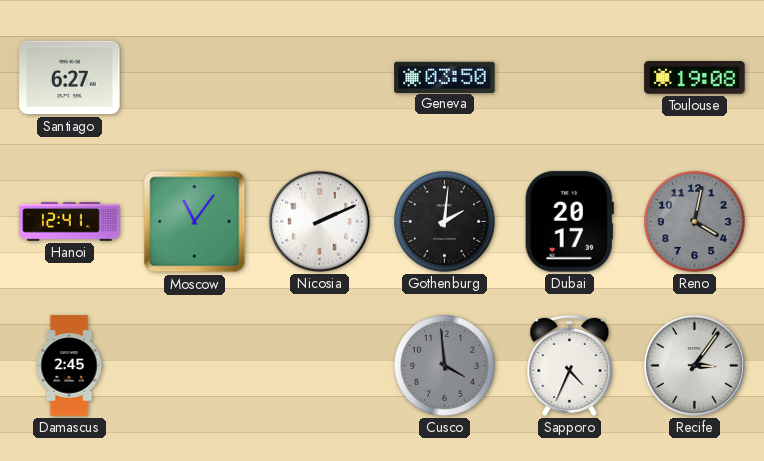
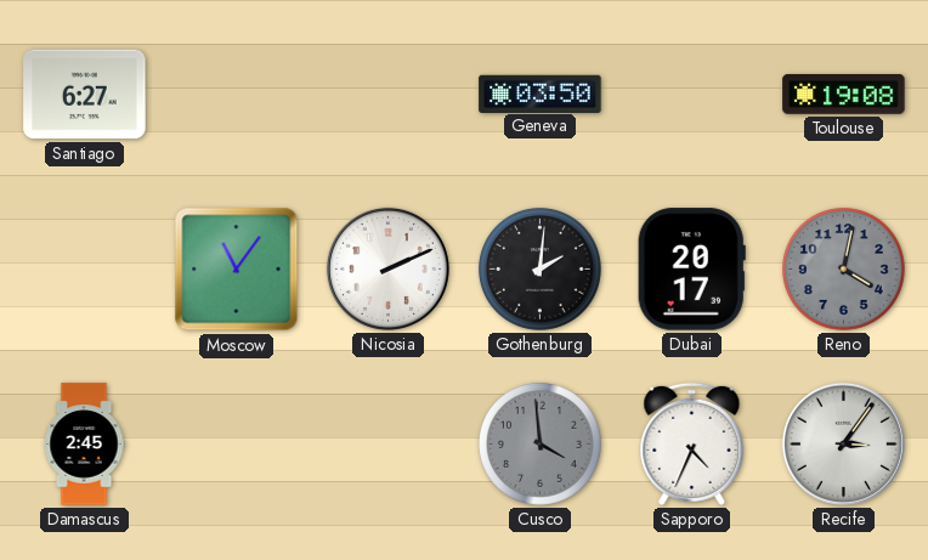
Hanoi: 12:41 -> none (70, 222)
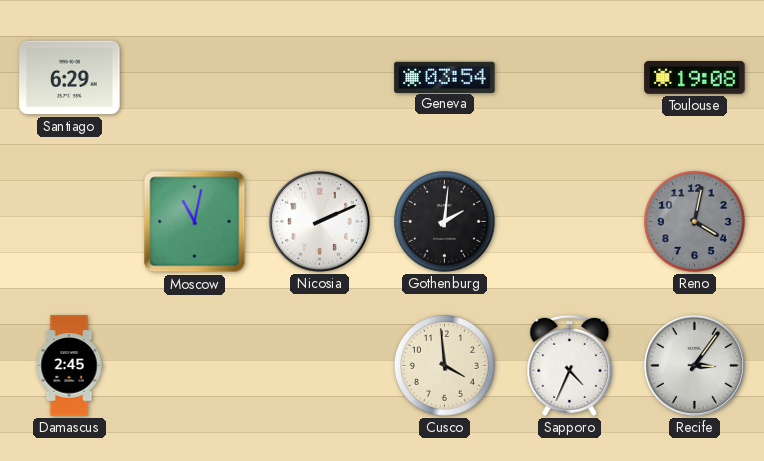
Santiago: 6:27 -> 6:29 (70, 78)
Geneva: 03:50 -> 03:54 (445, 77)
Moscow: 11:06 -> 11:02 (195, 222)
Dubai: 20:17 -> none (691, 270)
Cusco dial: grey -> cream (445, 366)
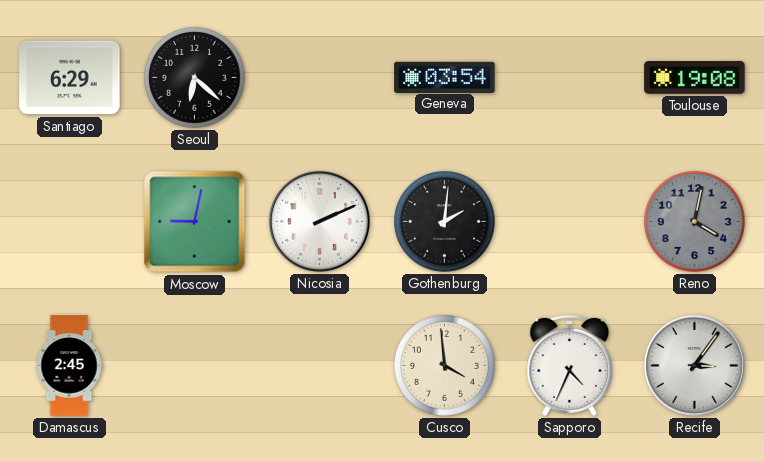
Seoul: none -> 6:22 (195, 78)
Moscow: 11:02 -> 9:02 (195, 222)
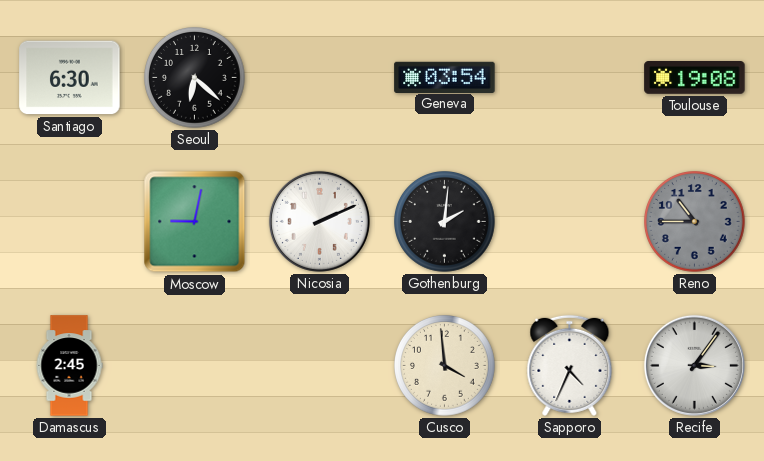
Santiago: 6:29 -> 6:30 (70, 78)
Reno: 4:02 -> 10:45 (695, 222)
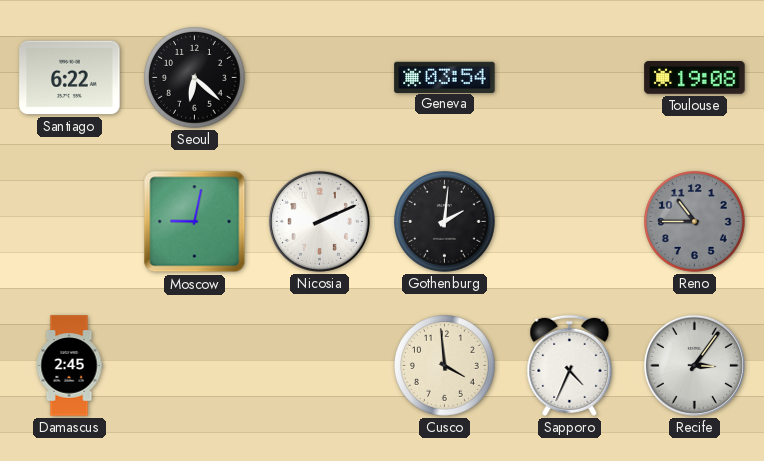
Santiago: 6:30 -> 6:22 (70, 78)
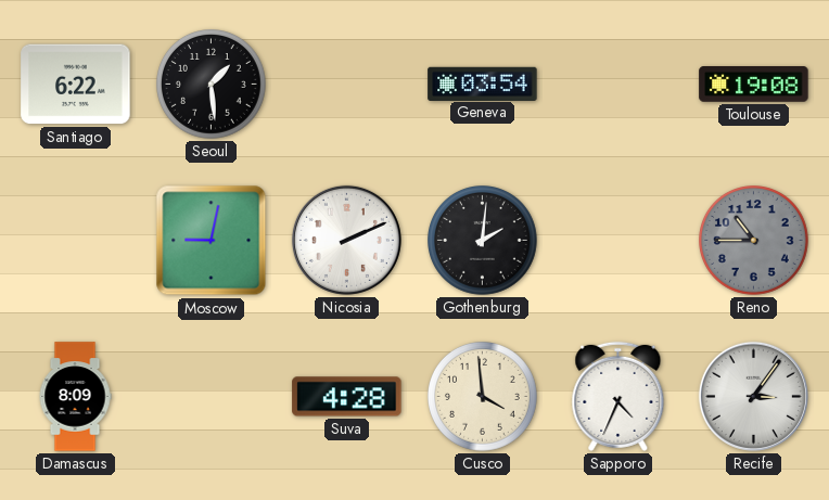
Seoul: 6:22 -> 1:29 (212, 85)
Damascus: 2:45 -> 8:09 (75, 397)
Suva: none -> 4:28 (347, 397)
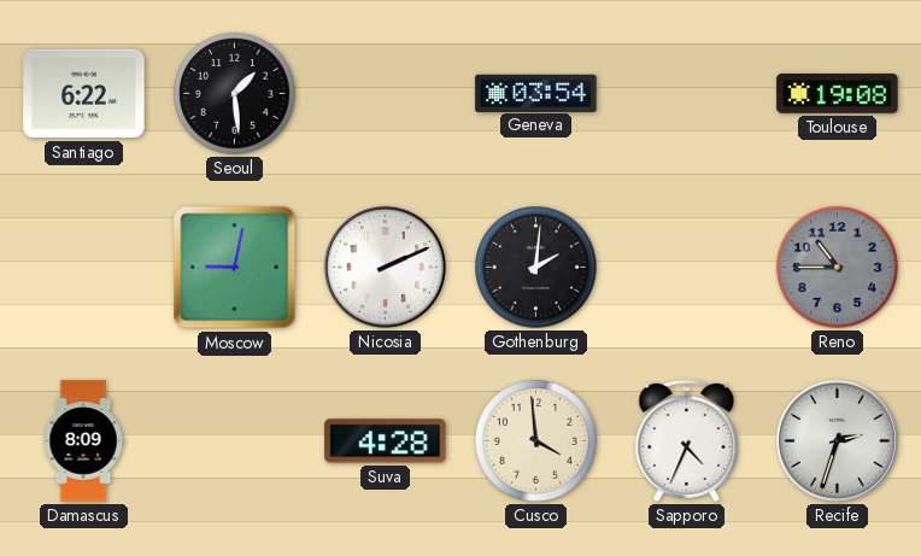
Recife: 3:06 -> 2:33 (837, 440)
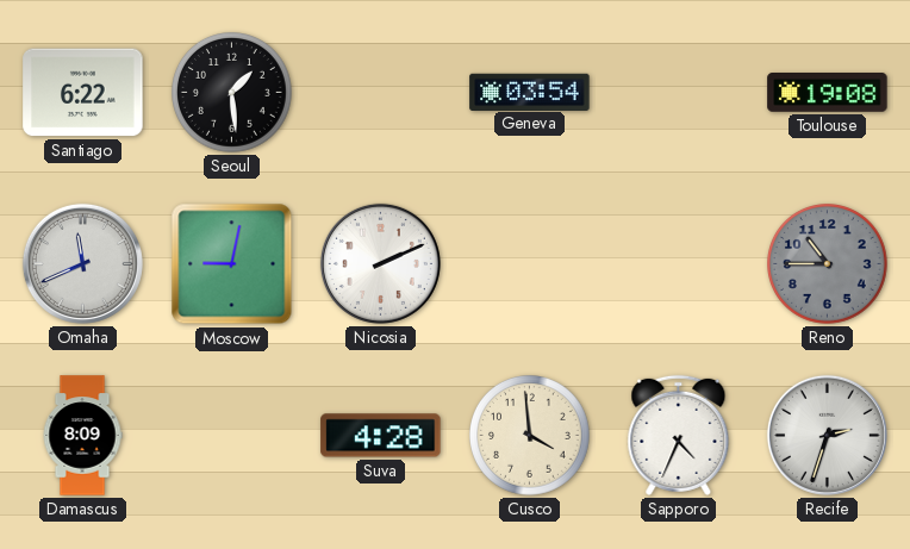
Omaha: none -> 11:41 (82, 263)
Gothenburg: 2:01 -> none (536, 268)
